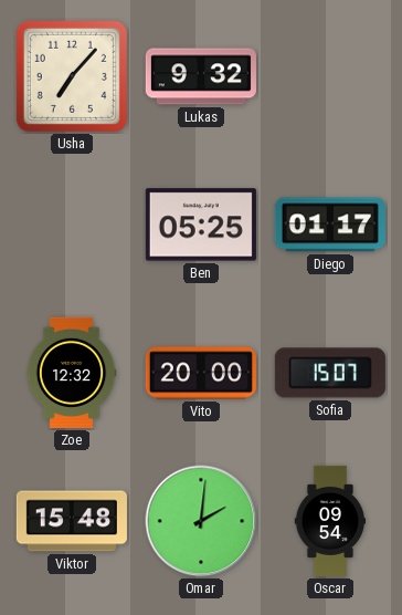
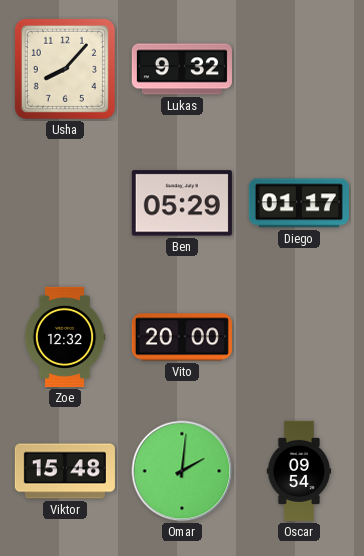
Usha: 7:07 -> 8:07 (65, 69)
Ben: 05:25 -> 05:29 (182, 203)
Sofia: 15:07 -> none (330, 373)
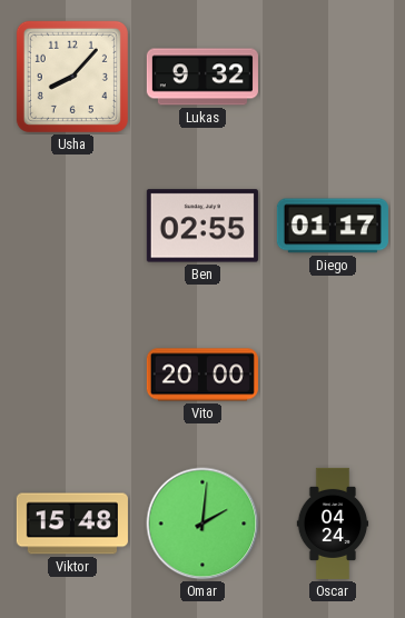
Ben: 05:29 -> 02:55 (202, 226)
Zoe: 12:32 -> none (65, 337)
Oscar: 09:54 -> 04:24 (333, 524)
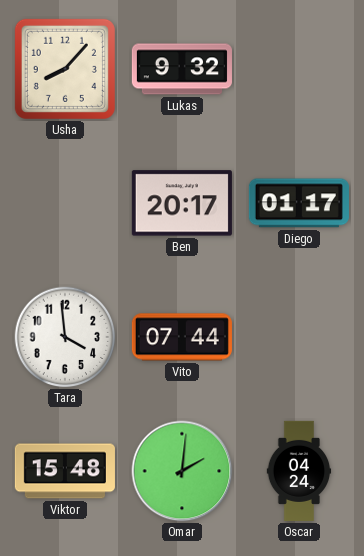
Ben: 02:55 -> 20:17 (182, 203)
Tara: none -> 3:59 (65, 337)
Vito: 20:00 -> 07:44 (182, 337)
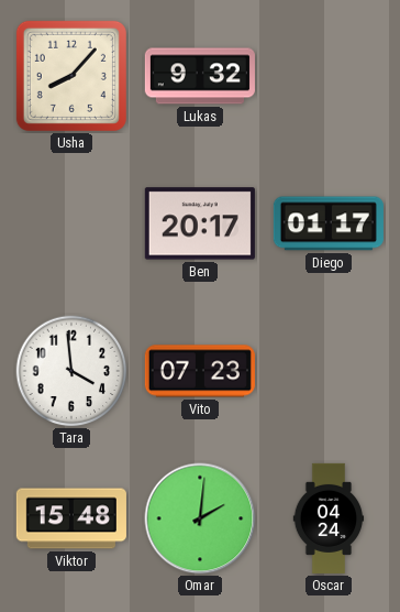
Vito: 07:44 -> 07:23 (200, 371)
